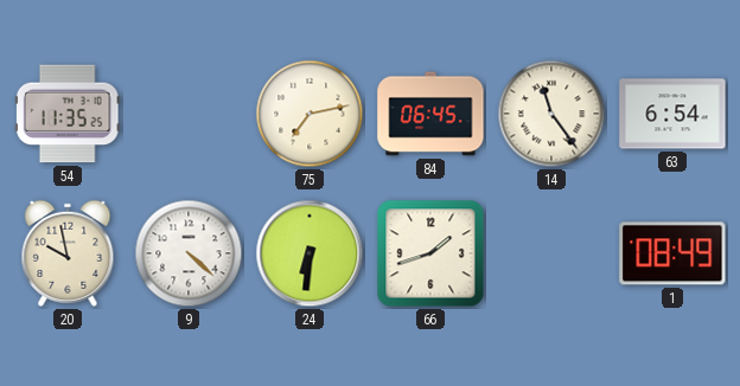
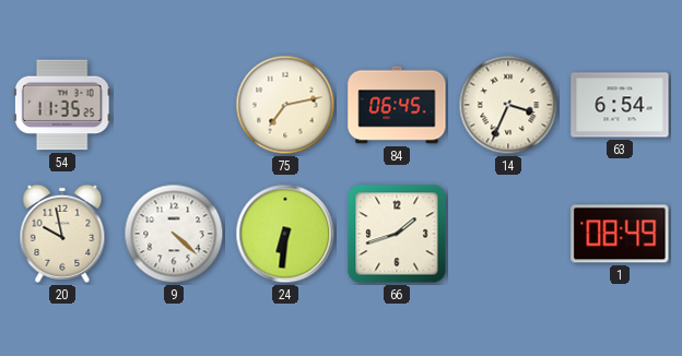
14: 11:24 -> 3:34 (508, 105)
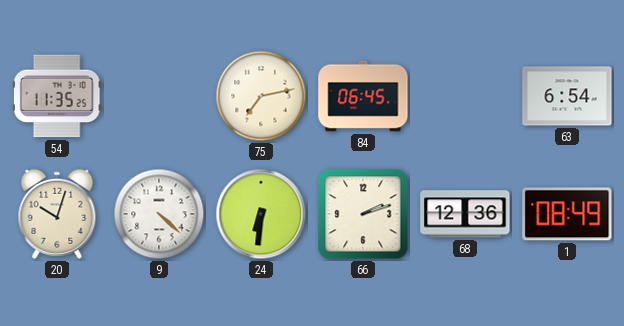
14: 3:34 -> none (508, 105)
20: 9:58 -> 10:03 (57, 214)
66: 1:42 -> 2:12 (363, 214)
68: none -> 12:36 (465, 214)
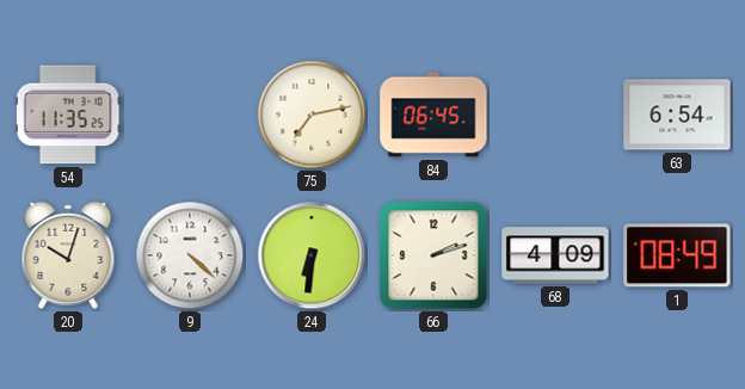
68: 12:36 -> 4:09 (555, 255)
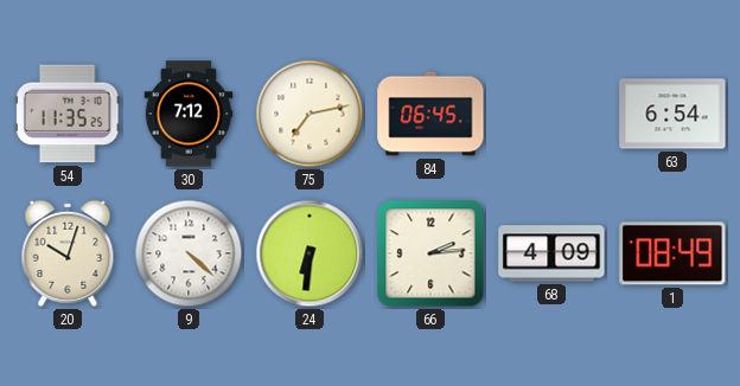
30: none -> 7:12 (189, 114)
66: 2:12 -> 2:14 (430, 253)
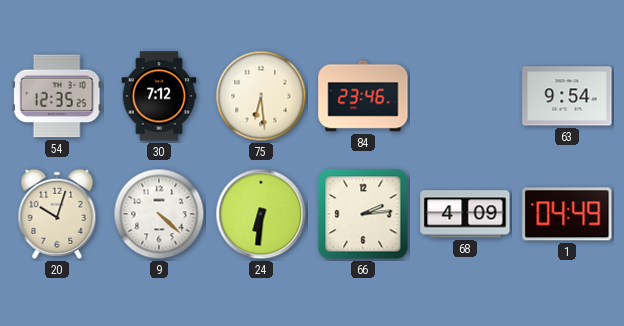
54: 11:35 -> 12:35 (57, 96)
75: 7:13 -> 6:29 (261, 96)
84: 06:45 -> 23:46 (363, 96)
63: 6:54 -> 9:54 (567, 96)
1: 08:49 -> 04:49 (567, 214)
